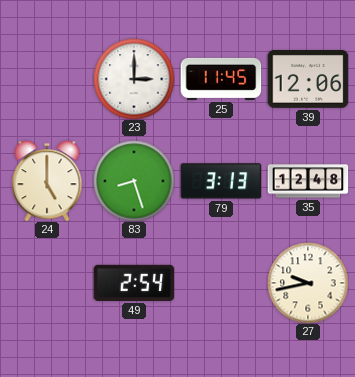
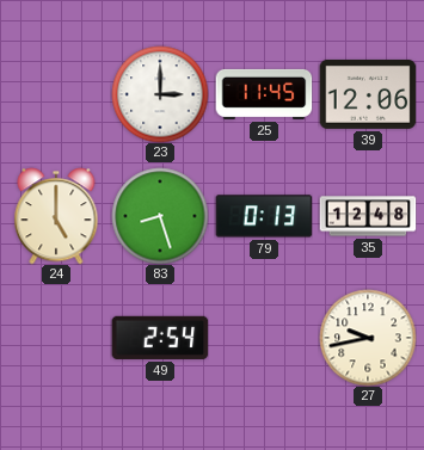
79: 3:13 -> 0:13 (264, 216)
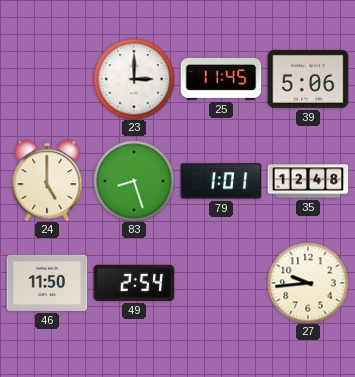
39: 12:06 -> 5:06 (308, 79)
79: 0:13 -> 1:01 (221, 181)
46: none -> 11:50 (47, 283)
27: 9:43 -> 9:44 (308, 283)
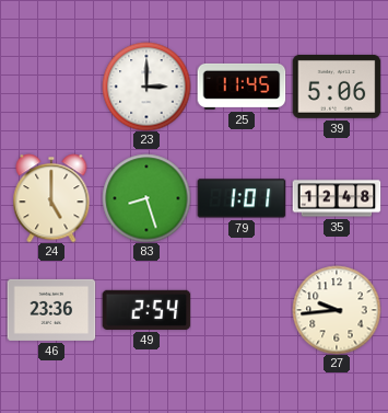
46: 11:50 -> 23:36 (51, 310)
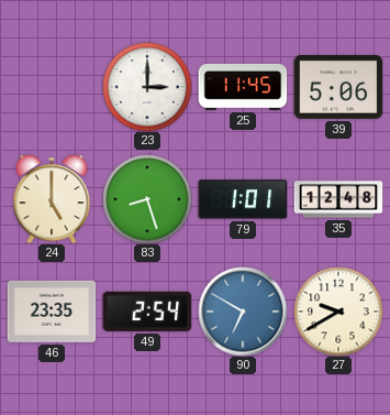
46: 23:36 -> 23:35 (52, 312)
90: none -> 6:50 (243, 312)
27: 9:44 -> 9:40 (338, 312)
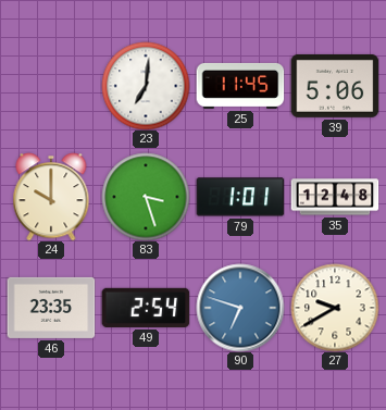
23: 3:00 -> 7:01 (146, 86)
24: 5:00 -> 10:00 (51, 197)
83: 8:27 -> 3:27 (146, 197)
90: 6:50 -> 6:48 (240, 308)
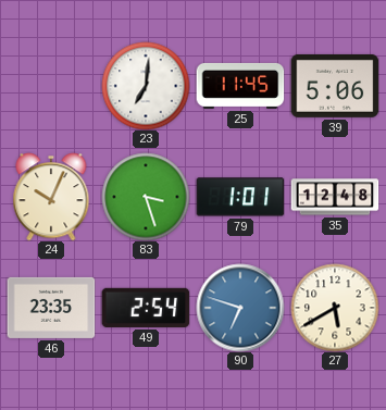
24: 10:00 -> 10:04 (51, 197)
27: 9:40 -> 5:40 (335, 308)
